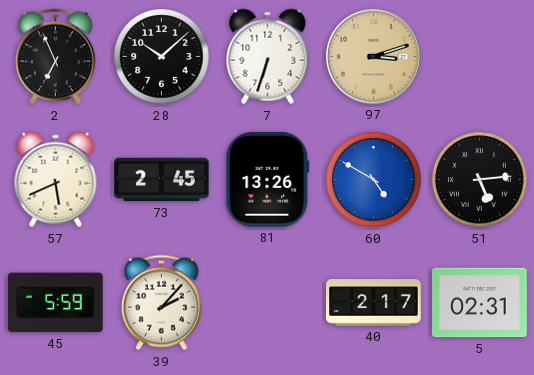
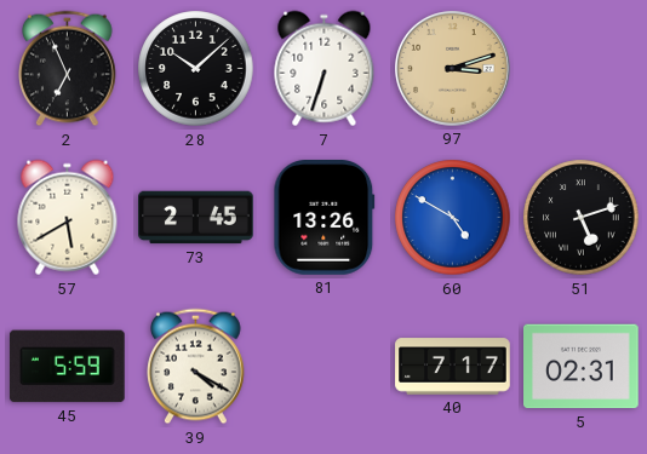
57: 5:41 -> 5:40 (68, 218)
51: 5:14 -> 5:12 (582, 218)
39: 2:07 -> 4:20 (196, 367)
40: 2:17 -> 7:17 (453, 367)
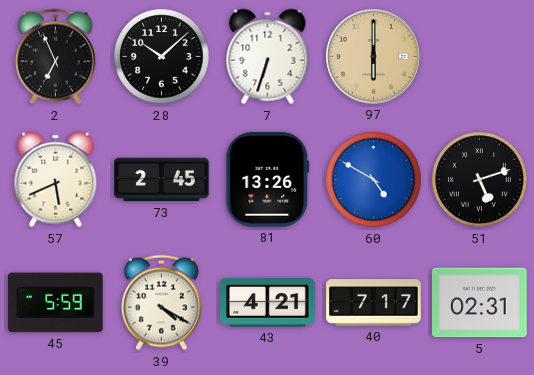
97: 3:12 -> 6:00 (374, 57)
57: 5:40 -> 5:41 (56, 180)
43: none -> 4:21 (268, 303)
